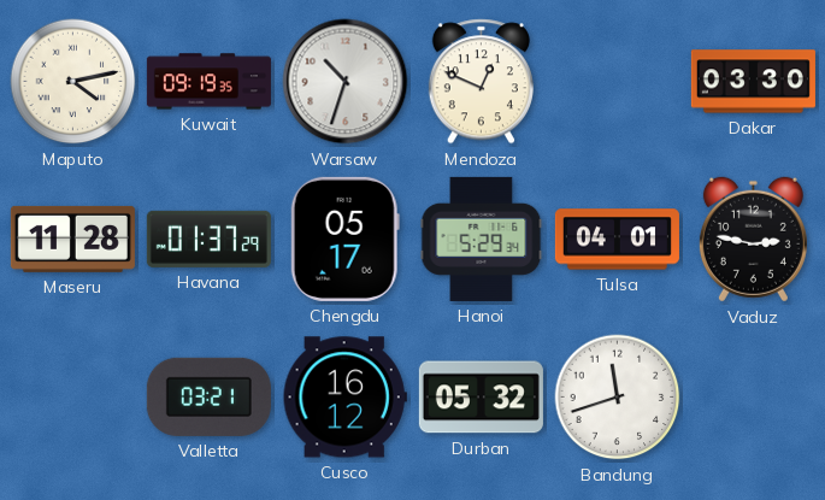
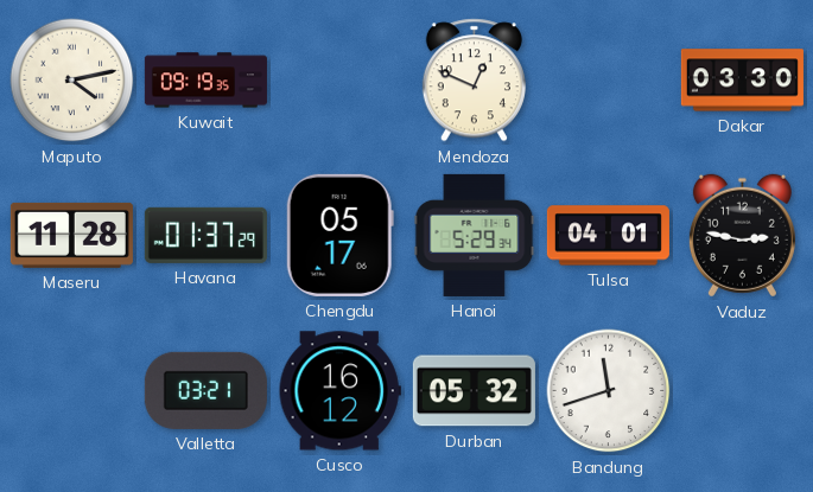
Warsaw: 10:33 -> none (346, 82)
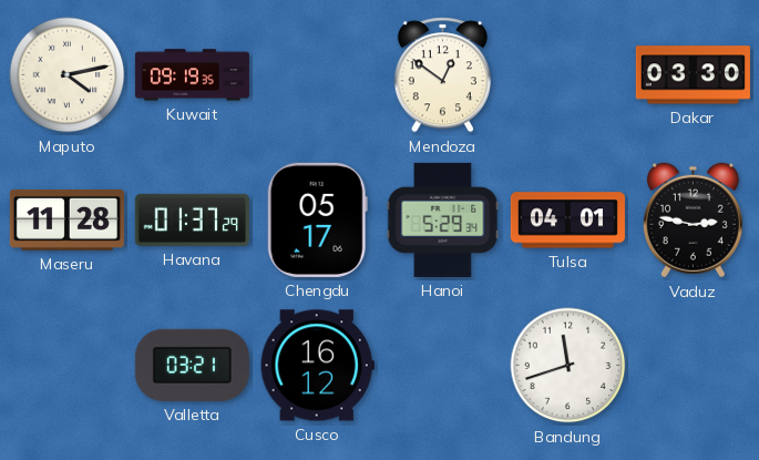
Mendoza: 12:49 -> 12:51 (442, 75)
Durban: 05:32 -> none (474, 391)
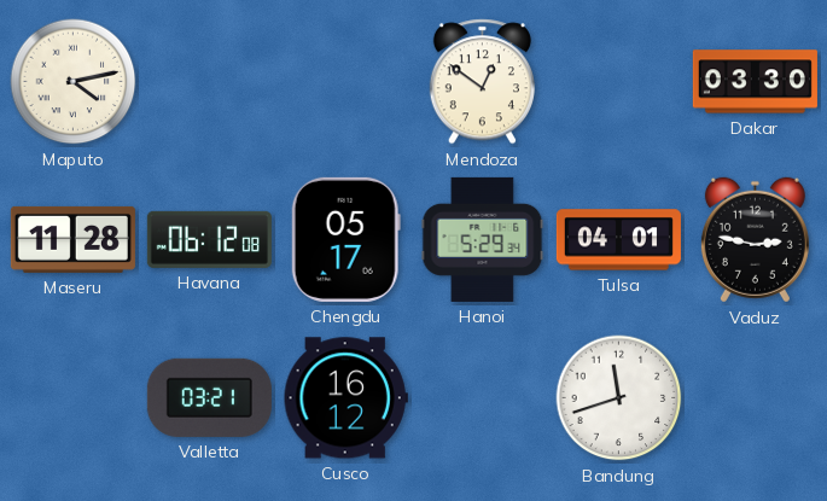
Kuwait: 09:19 -> none (192, 75)
Havana: 01:37 -> 06:12 (209, 239)
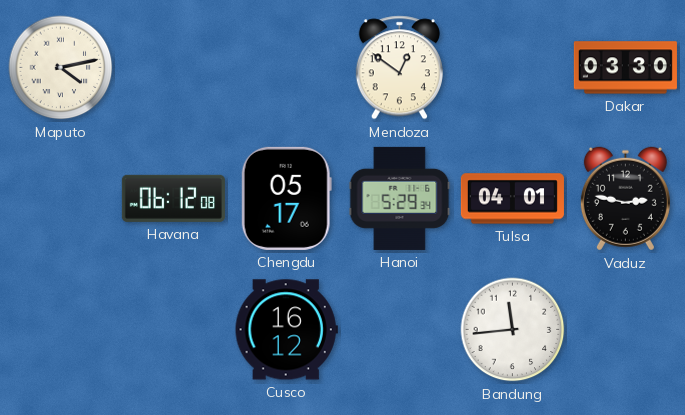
Maseru: 11:28 -> none (72, 239)
Valletta: 03:21 -> none (209, 397)
Bandung: 11:42 -> 11:44 (513, 330)
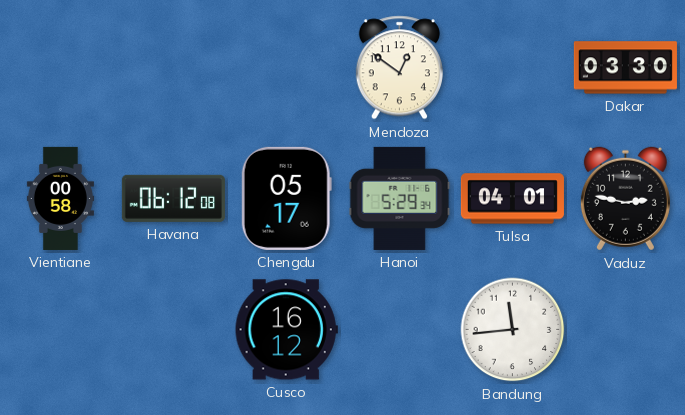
Maputo: 4:13 -> none (61, 68)
Vientiane: none -> 00:58 (60, 198)
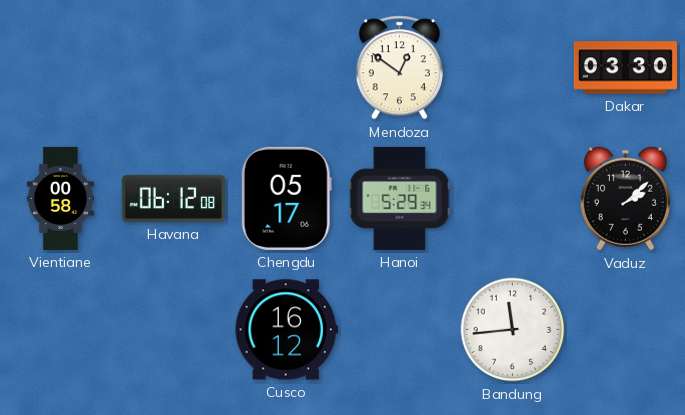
Tulsa: 04:01 -> none (512, 199)
Vaduz: 2:47 -> 2:08 (625, 199)
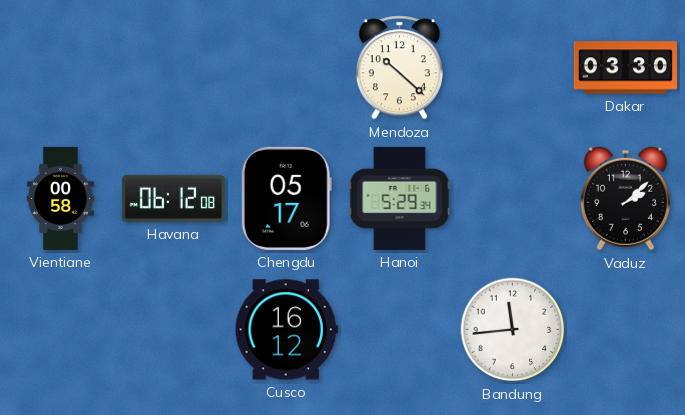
Mendoza: 12:51 -> 10:22 (399, 68)
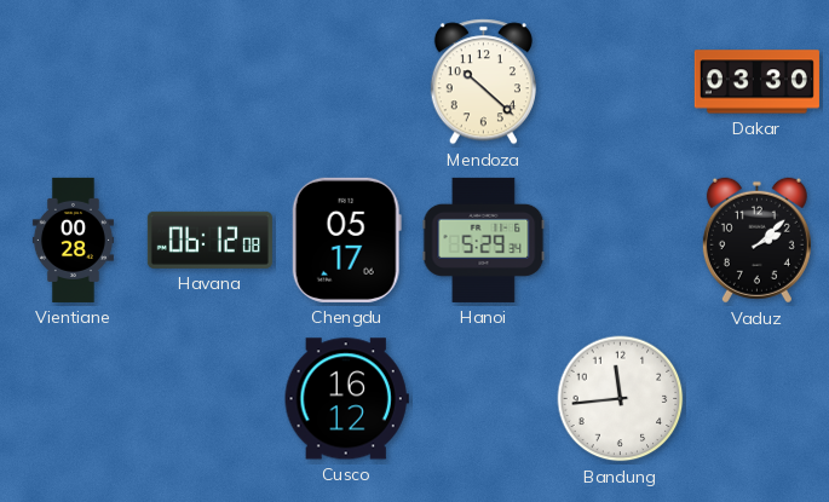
Vientiane: 00:58 -> 00:28 (73, 240)
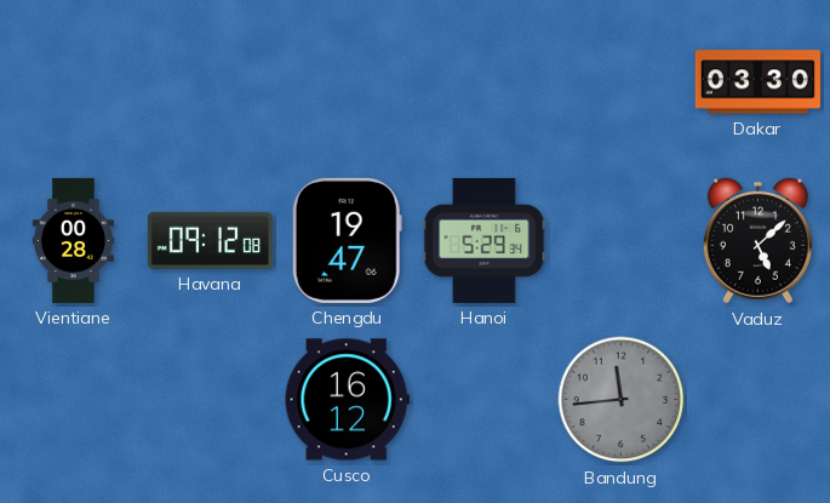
Mendoza: 10:22 -> none (483, 82)
Havana: 06:12 -> 09:12 (210, 240)
Chengdu: 05:17 -> 19:47 (347, 240)
Vaduz: 2:08 -> 5:08 (757, 241)
Bandung dial: white -> grey (622, 400)
